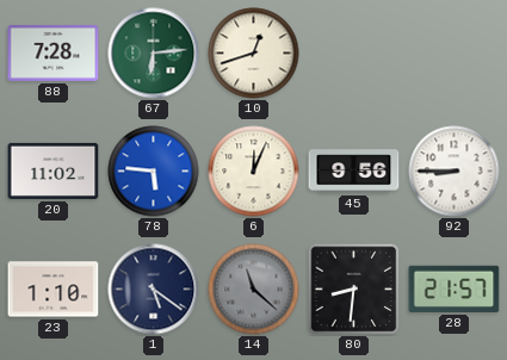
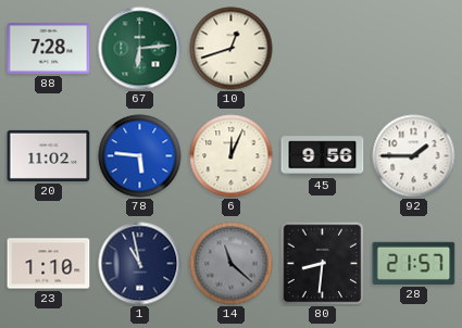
92: 8:45 -> 1:45 (414, 156)
1: 5:21 -> 10:58 (140, 264)
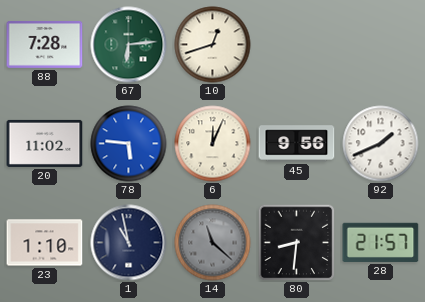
92: 1:45 -> 1:41 (381, 144)
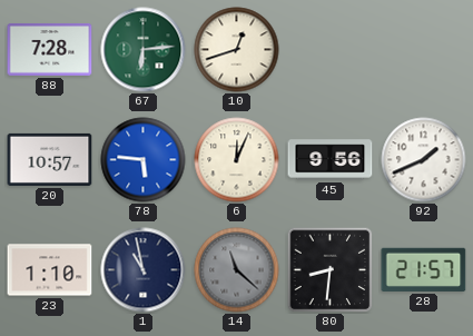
20: 11:02 -> 10:57 (50, 159)
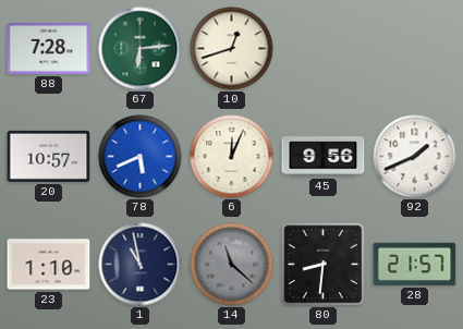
78: 5:46 -> 5:41 (141, 157)
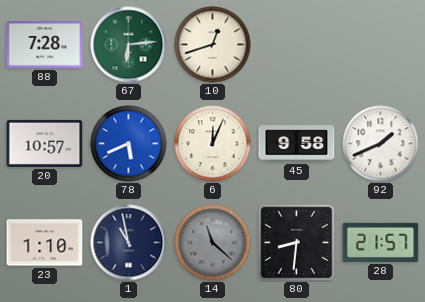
45: 9:56 -> 9:58 (297, 144)
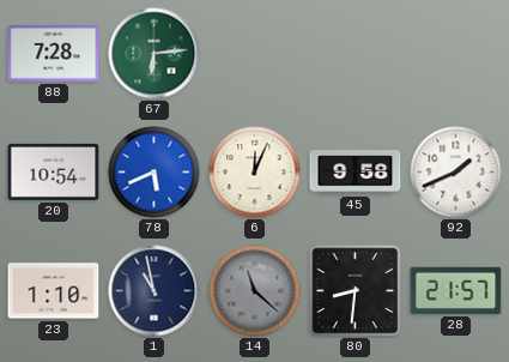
10: 12:42 -> none (213, 45)
20: 10:57 -> 10:54 (54, 171)
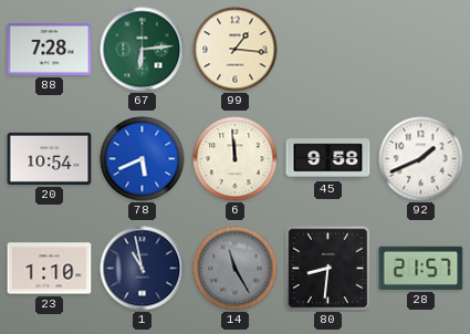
99: none -> 1:16 (236, 50)
6: 12:04 -> 11:59 (236, 159)
14: 11:22 -> 11:25 (236, 269)
